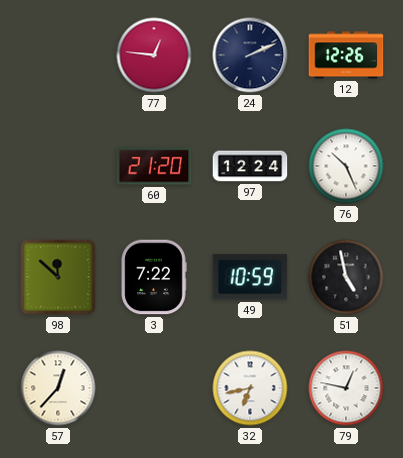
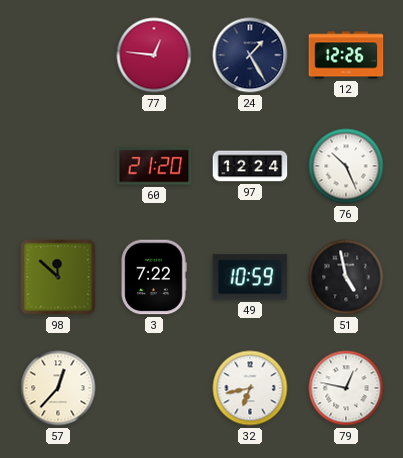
24: 2:11 -> 1:25 (250, 55)
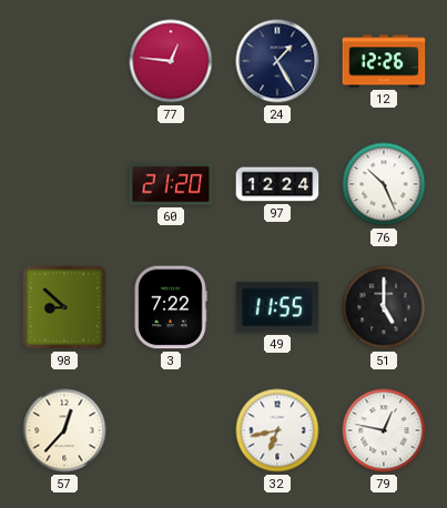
98: 11:52 -> 8:52 (64, 307)
49: 10:59 -> 11:55 (277, 307)
51: 4:58 -> 5:00 (384, 307)
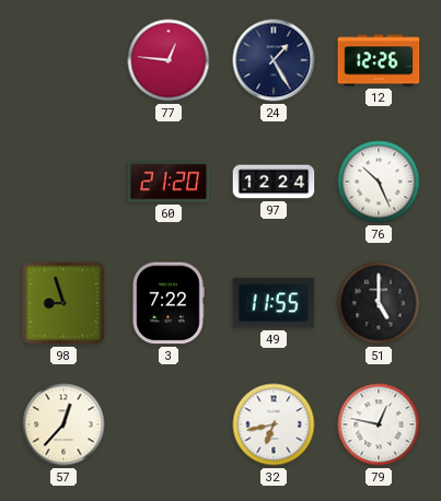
98: 8:52 -> 8:57 (63, 303)
